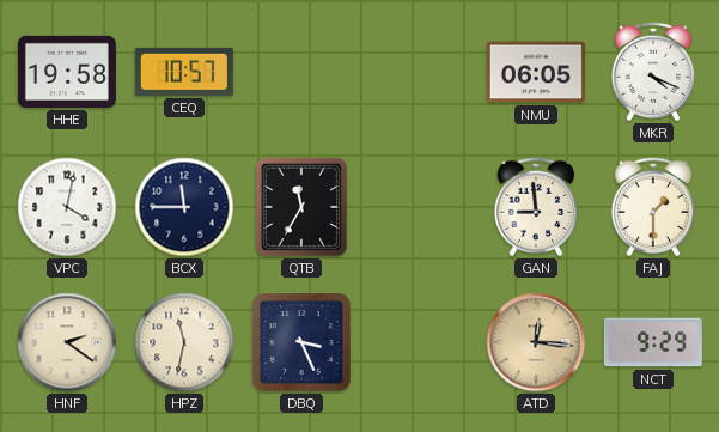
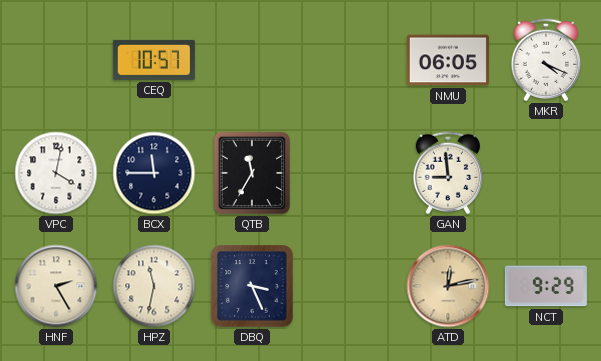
HHE: 19:58 -> none (67, 72)
FAJ: 1:30 -> none (653, 207)
HNF: 2:21 -> 2:25 (56, 286)
ATD: 12:16 -> 12:13 (448, 286)
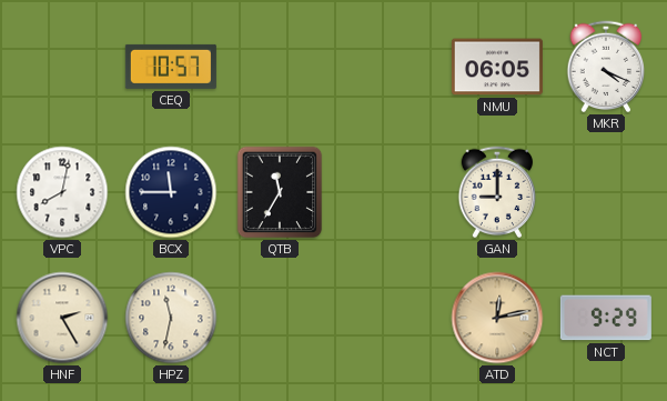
VPC: 4:02 -> 8:02 (62, 192)
GAN: 8:59 -> 9:00 (497, 192)
DBQ: 3:26 -> none (252, 286)
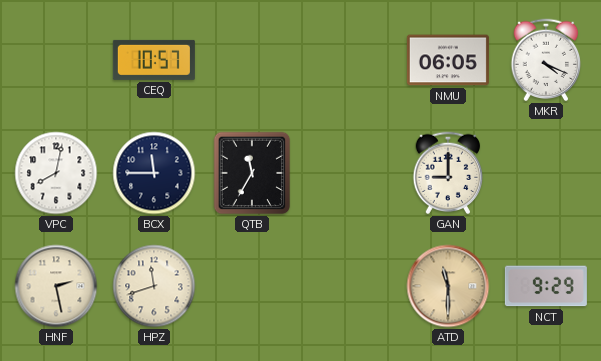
HNF: 2:25 -> 2:28 (56, 286)
HPZ: 11:32 -> 11:42 (154, 286)
ATD: 12:13 -> 11:30 (448, 286)
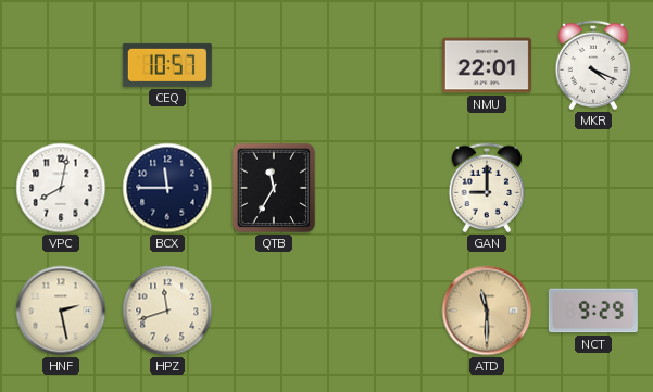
NMU: 06:05 -> 22:01 (487, 65)
